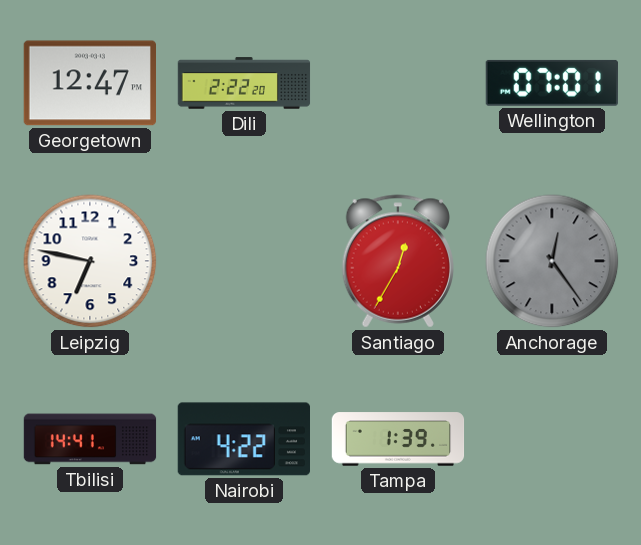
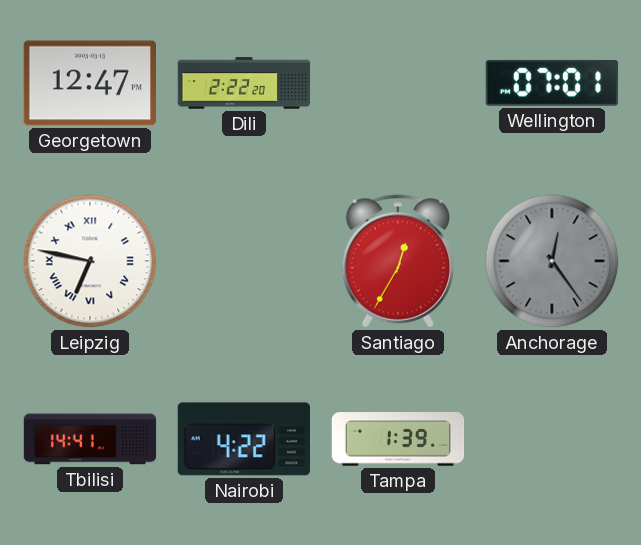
Leipzig numerals: Arabic -> Roman (90, 261)
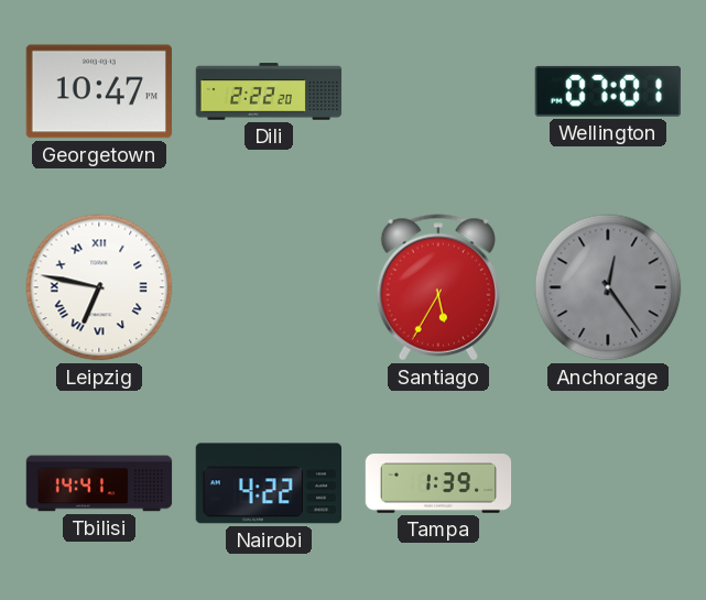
Georgetown: 12:47 -> 10:47 (98, 91)
Santiago: 12:35 -> 5:35 (437, 287)
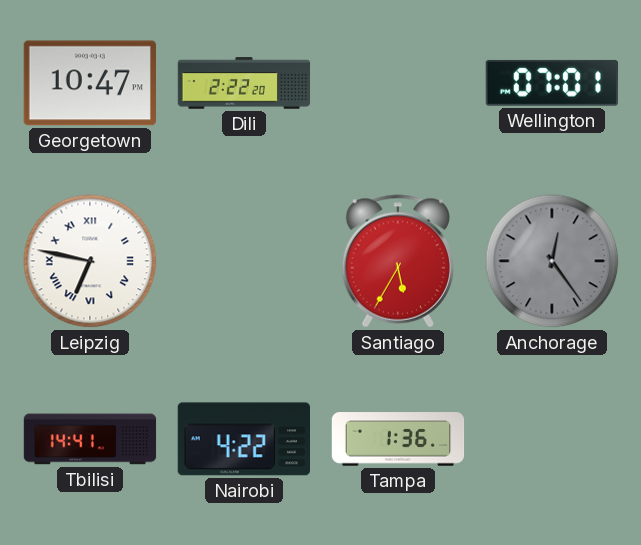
Tampa: 1:39 -> 1:36 (398, 439)
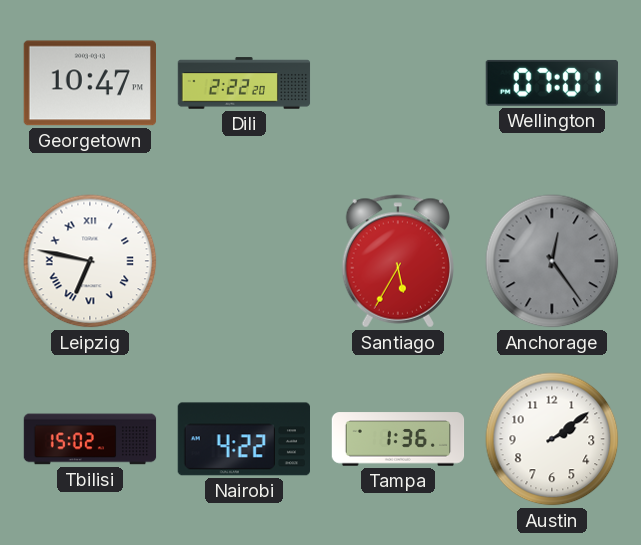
Tbilisi: 14:41 -> 15:02 (90, 439)
Austin: none -> 2:09 (552, 439)
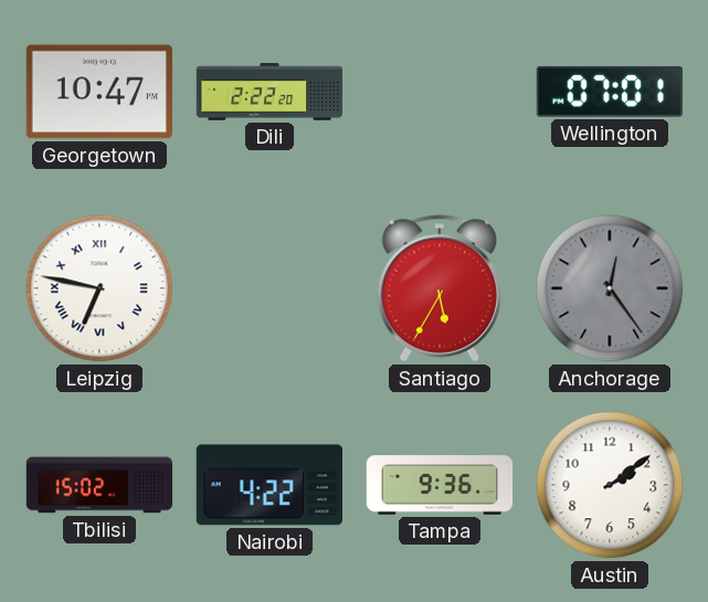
Tampa: 1:36 -> 9:36 (440, 485)
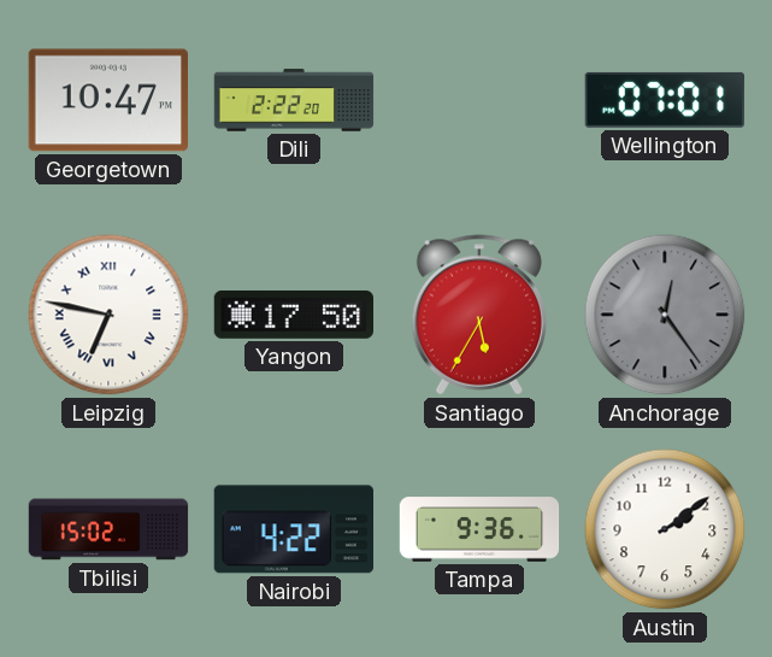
Yangon: none -> 17:50 (293, 315)
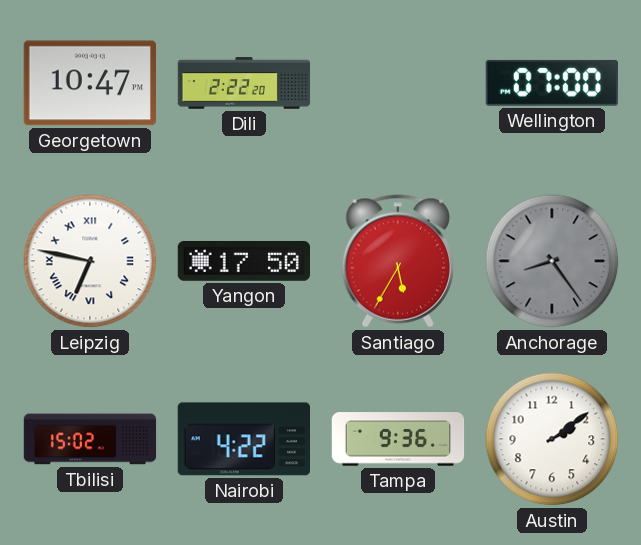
Wellington: 07:01 -> 07:00 (552, 83)
Anchorage: 12:24 -> 8:24 (552, 261)
